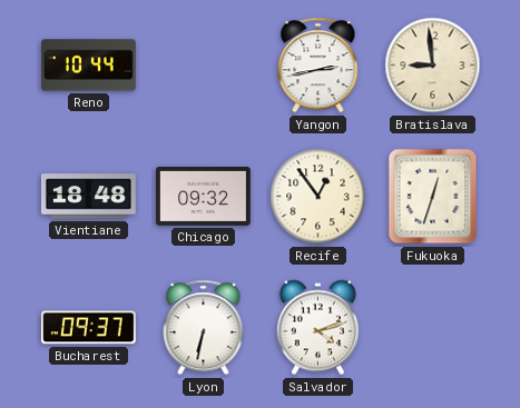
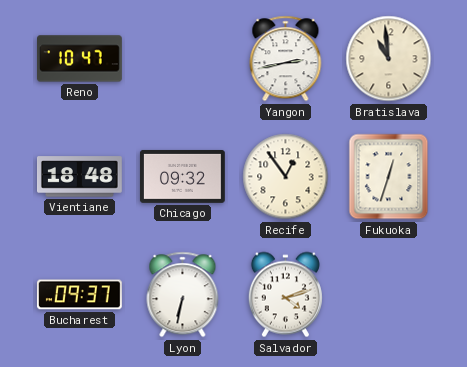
Reno: 10:44 -> 10:47 (80, 59)
Bratislava: 8:59 -> 10:59 (389, 59)
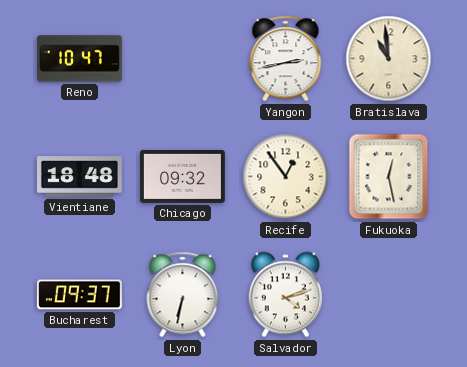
Fukuoka: 12:33 -> 12:28 (389, 177)
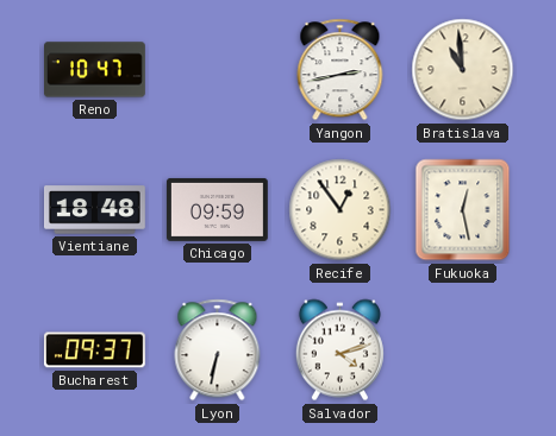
Chicago: 09:32 -> 09:59 (218, 209)
